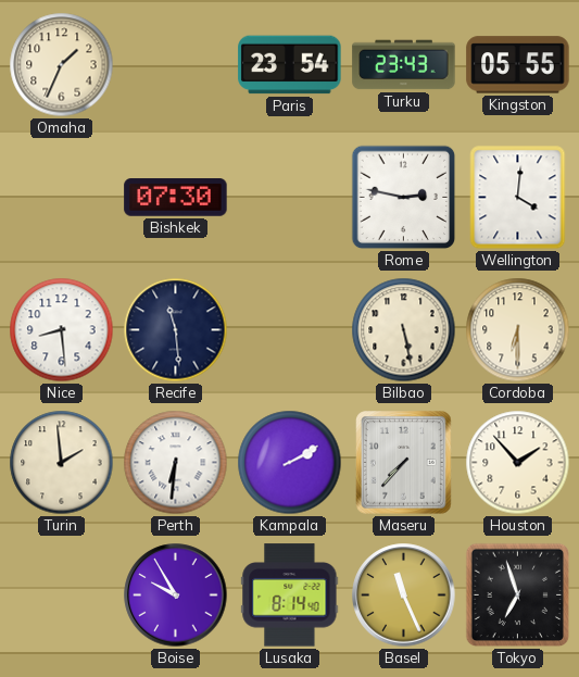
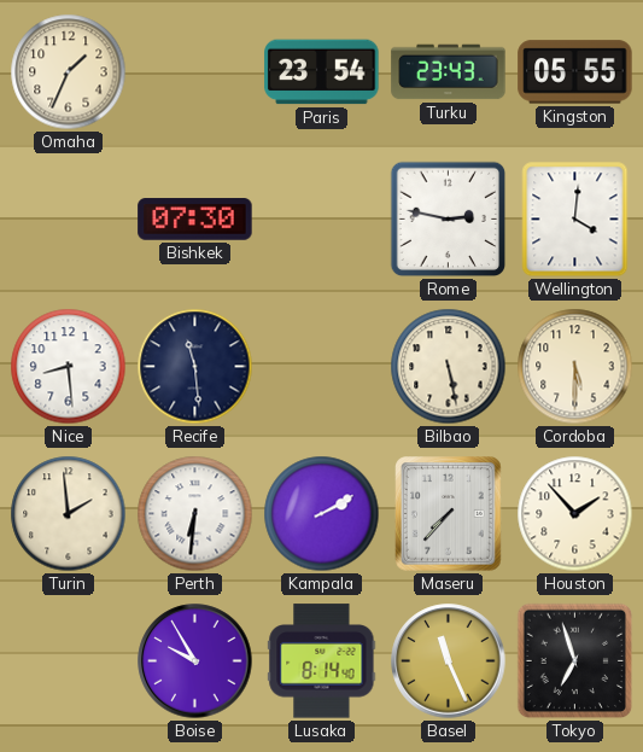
Cordoba: 6:30 -> 5:30 (575, 367)
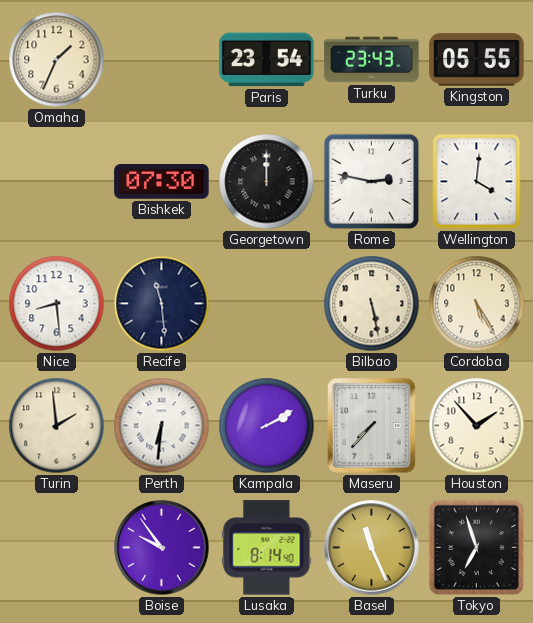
Georgetown: none -> 12:00 (267, 182)
Cordoba: 5:30 -> 5:25 (477, 304)
Boise: 9:55 -> 9:54 (162, 548)
